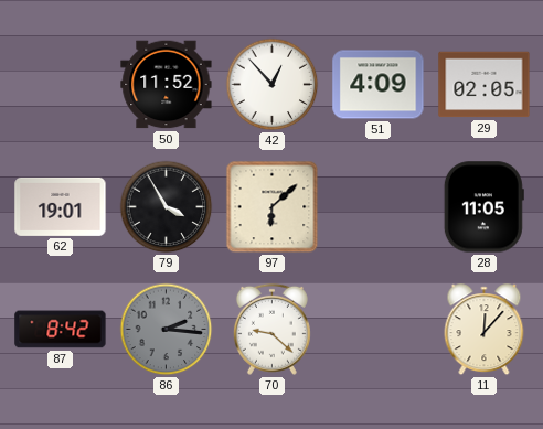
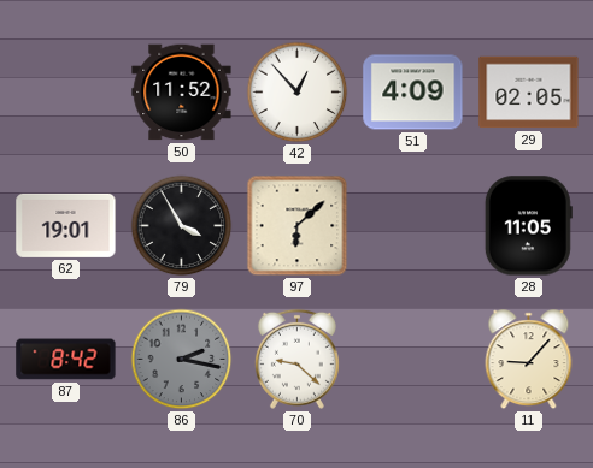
86: 2:16 -> 2:17 (182, 360)
11: 12:07 -> 9:07 (529, 360)
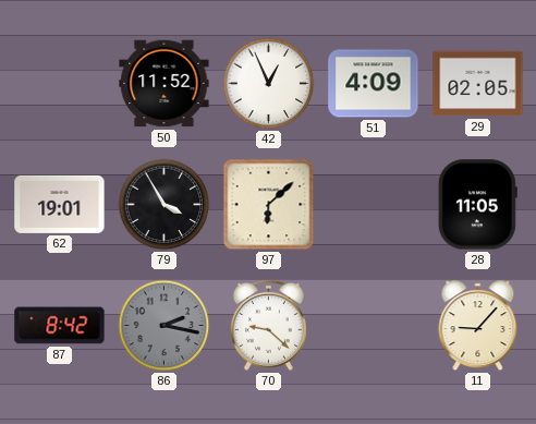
42: 12:53 -> 12:56 (269, 84)
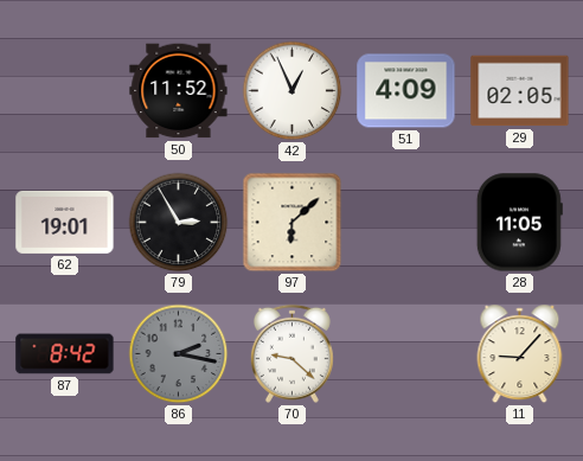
79: 3:55 -> 2:55 (179, 223)
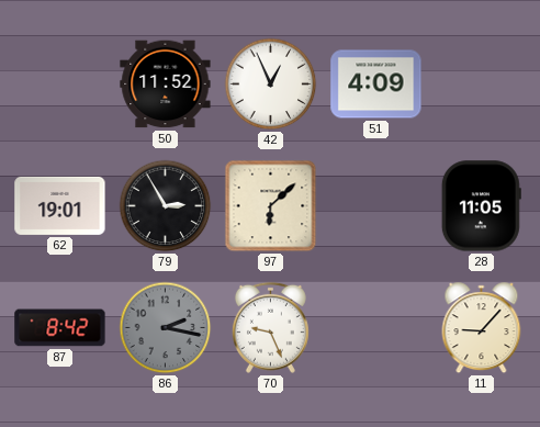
29: 02:05 -> none (520, 91)
70: 9:22 -> 9:26 (270, 327)
